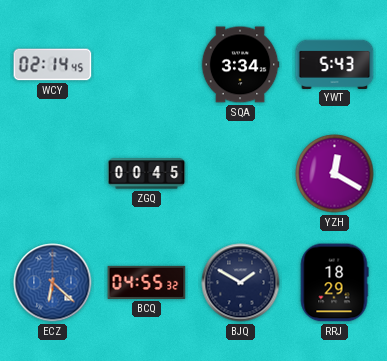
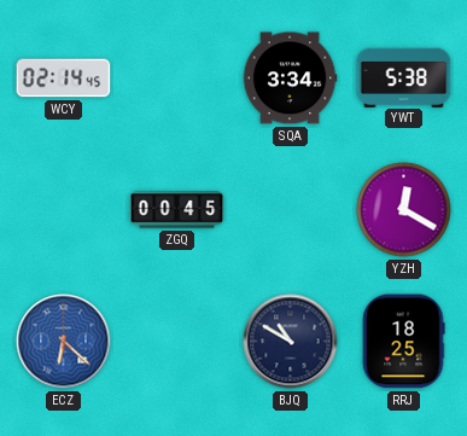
YWT: 5:43 -> 5:38 (404, 77)
BCQ: 04:55 -> none (147, 282)
BJQ: 1:50 -> 10:50 (291, 342)
RRJ: 18:29 -> 18:25 (403, 342)
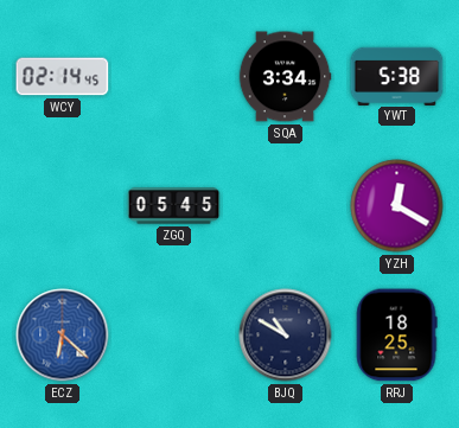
ZGQ: 00:45 -> 05:45 (174, 206)
